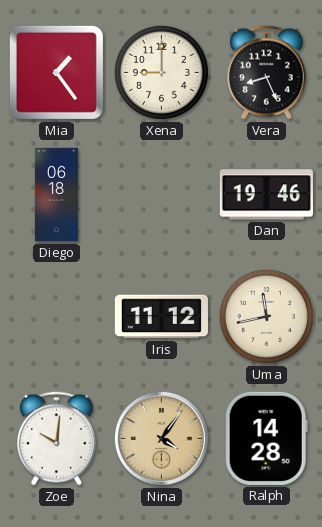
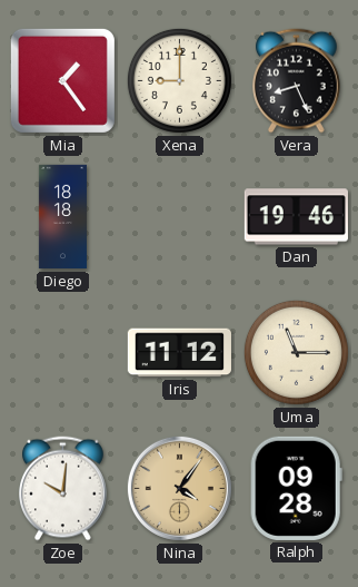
Diego: 06:18 -> 18:18 (62, 217)
Uma: 11:43 -> 11:15 (296, 352)
Ralph: 14:28 -> 09:28 (296, 488)
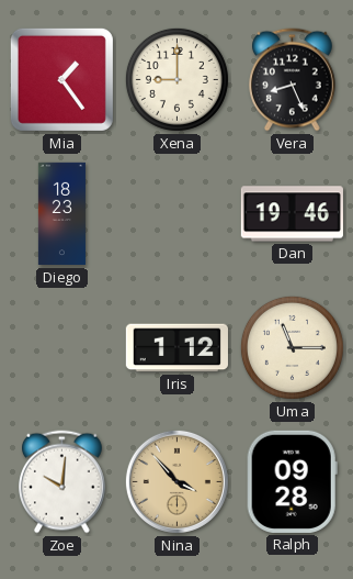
Diego: 18:18 -> 18:23 (61, 214)
Iris: 11:12 -> 1:12 (176, 348)
Nina: 4:06 -> 3:53 (176, 481)
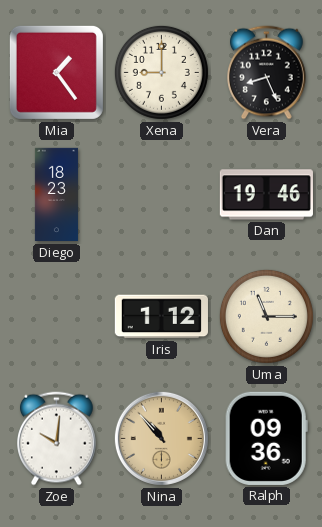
Nina: 3:53 -> 10:53 (161, 438)
Ralph: 09:28 -> 09:36 (266, 438)
